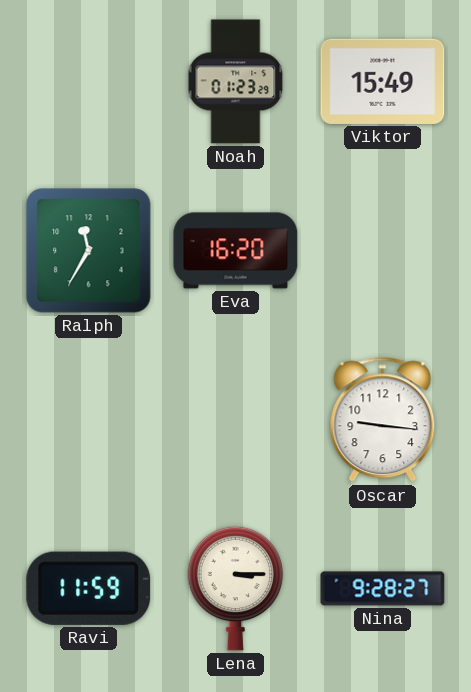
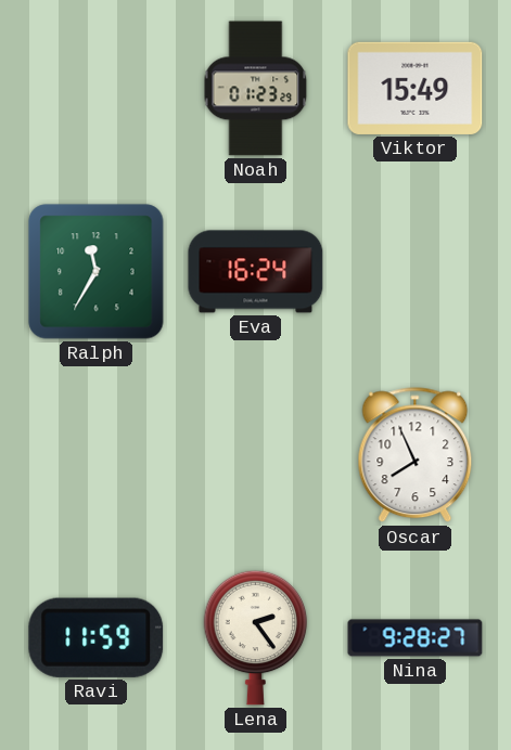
Eva: 16:20 -> 16:24 (256, 272)
Oscar: 9:16 -> 7:56 (416, 455)
Lena: 3:15 -> 2:24 (256, 637)
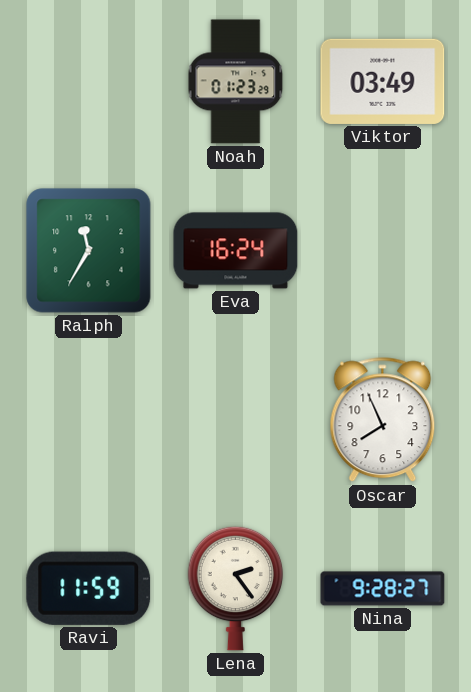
Viktor: 15:49 -> 03:49 (383, 81)
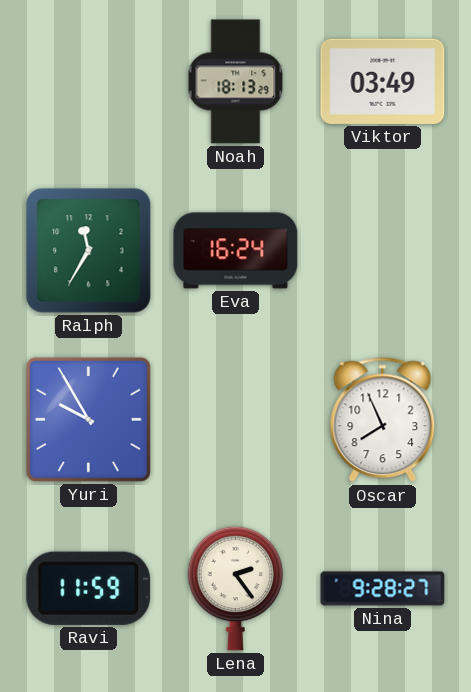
Noah: 01:23 -> 18:13 (236, 82)
Yuri: none -> 9:55 (88, 419)
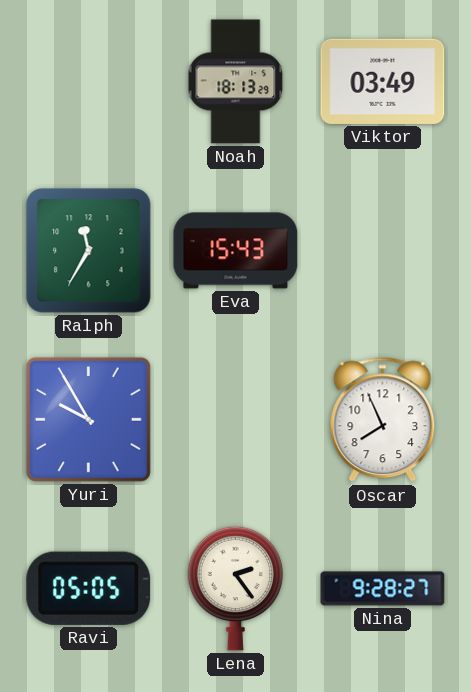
Eva: 16:24 -> 15:43 (236, 251)
Ravi: 11:59 -> 05:05 (89, 588)
